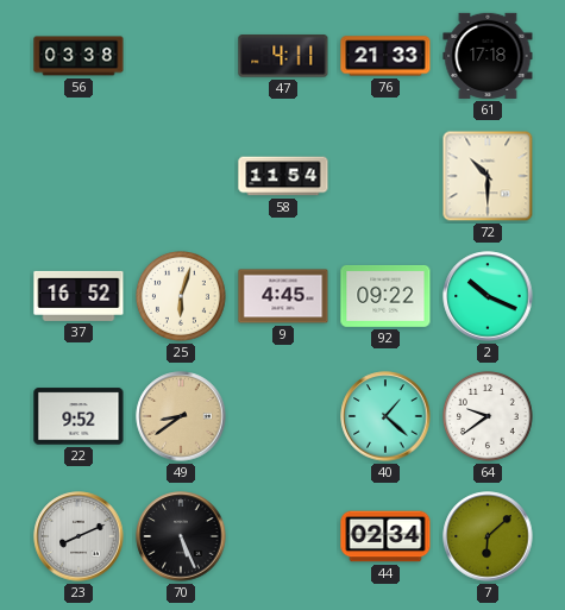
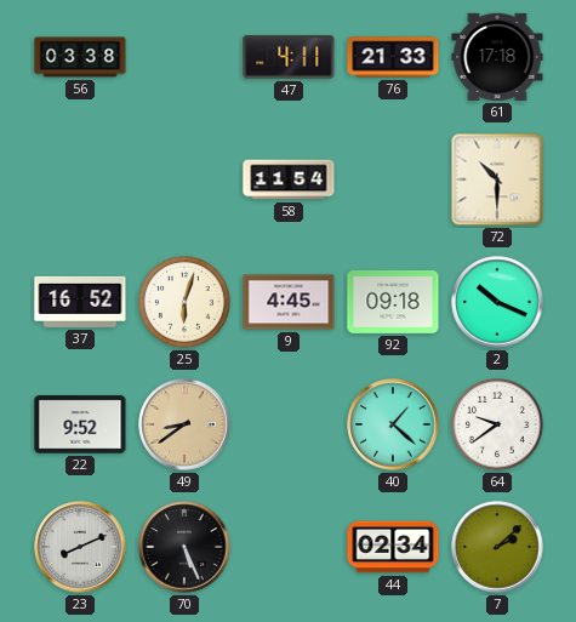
92: 09:22 -> 09:18 (393, 302)
7: 6:08 -> 2:08 (497, 547)
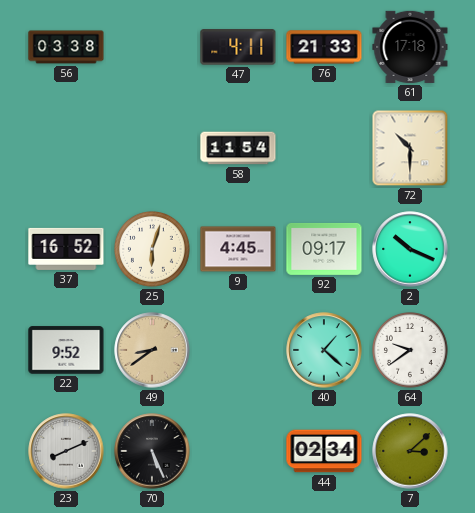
92: 09:18 -> 09:17 (324, 249)
7: 2:08 -> 3:08 (410, 451)
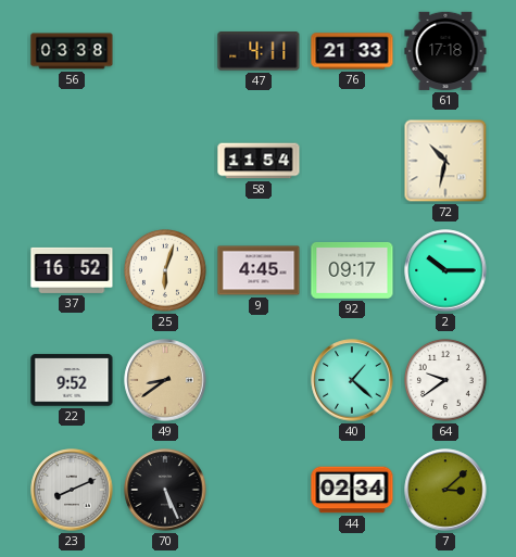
72: 10:30 -> 10:32 (445, 161)
2: 10:19 -> 10:15 (445, 270)
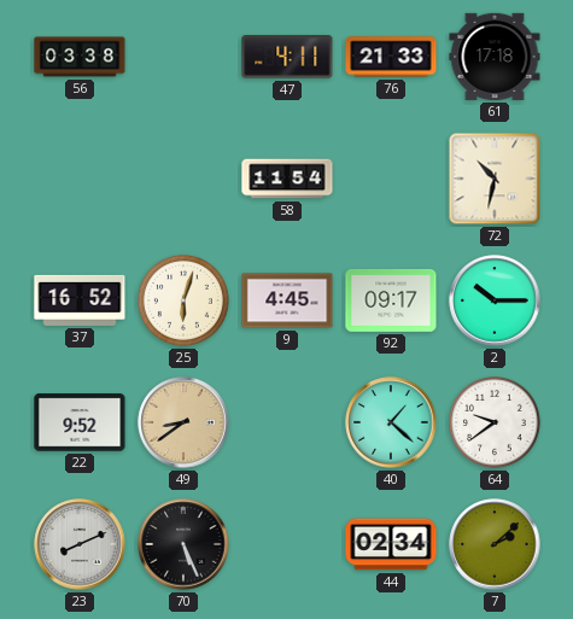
7: 3:08 -> 2:08 (495, 544)
